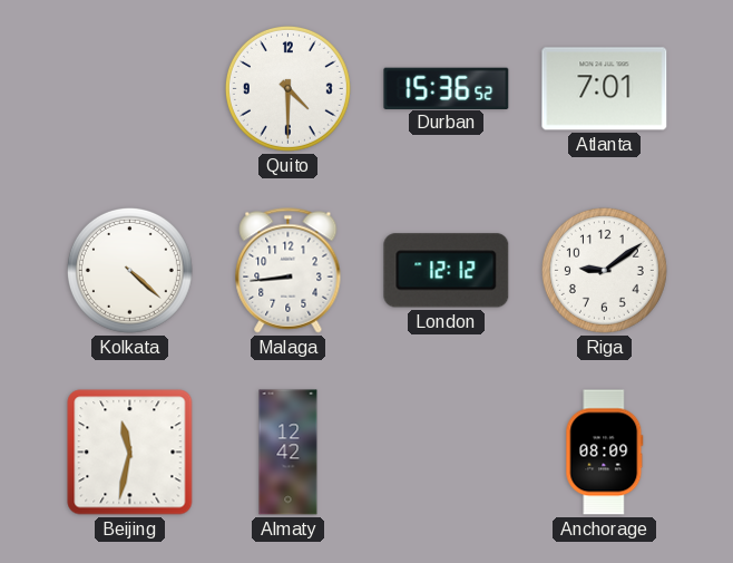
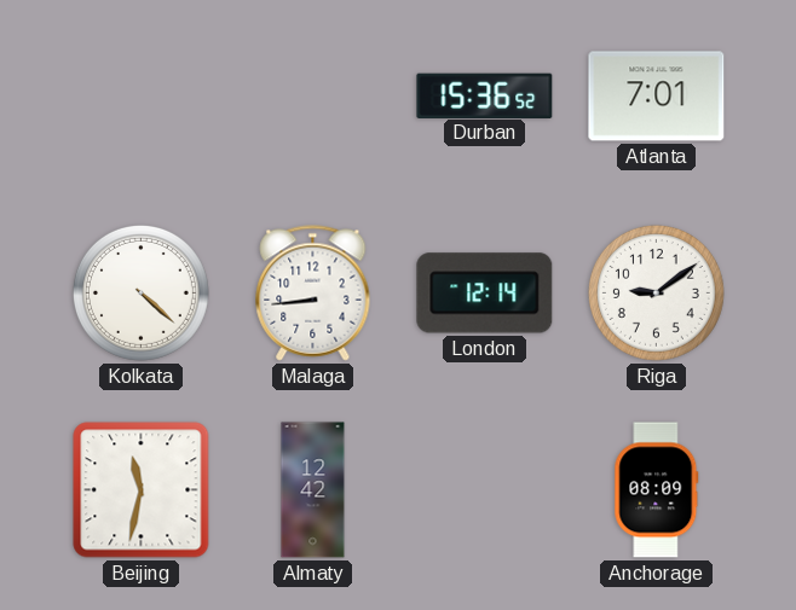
Quito: 4:30 -> none (287, 88)
London: 12:12 -> 12:14 (485, 294)
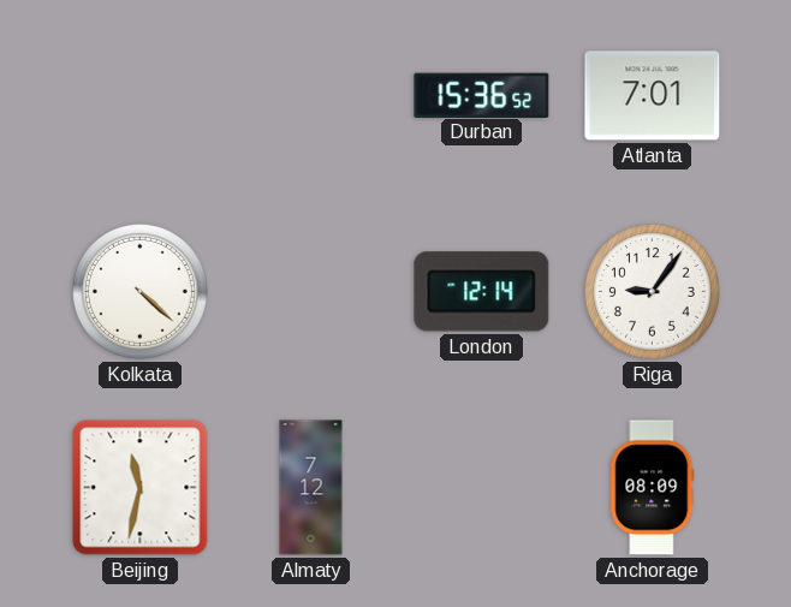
Malaga: 8:44 -> none (313, 294)
Riga: 9:09 -> 9:06 (652, 291)
Almaty: 12:42 -> 7:12 (311, 488)
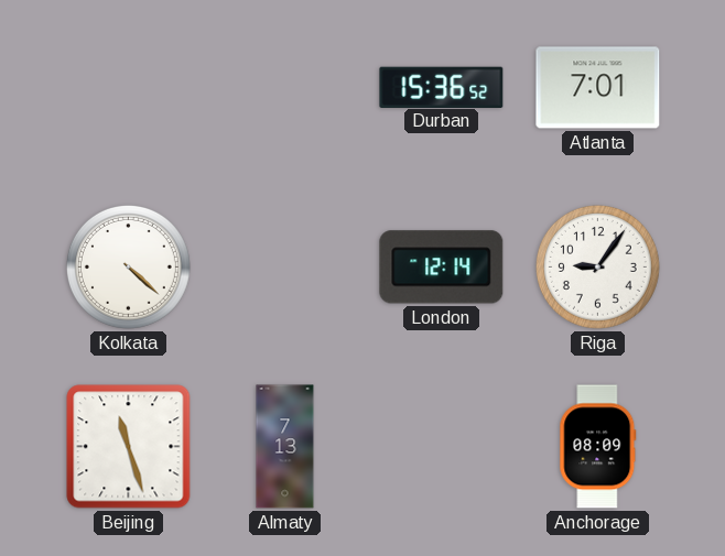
Beijing: 11:32 -> 11:27 (129, 447)
Almaty: 7:12 -> 7:13 (285, 447)
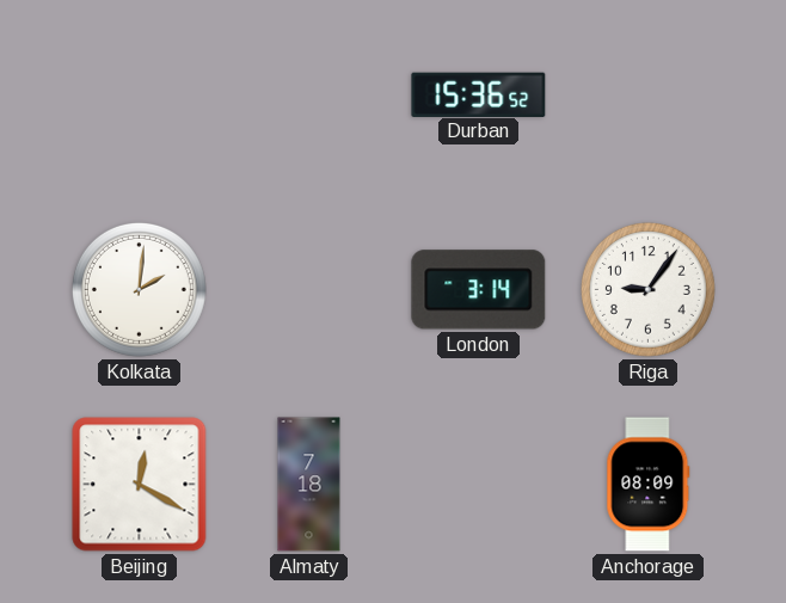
Atlanta: 7:01 -> none (598, 88)
Kolkata: 4:22 -> 2:01 (139, 289)
London: 12:14 -> 3:14 (479, 290)
Beijing: 11:27 -> 12:20 (140, 485)
Almaty: 7:13 -> 7:18 (309, 485)
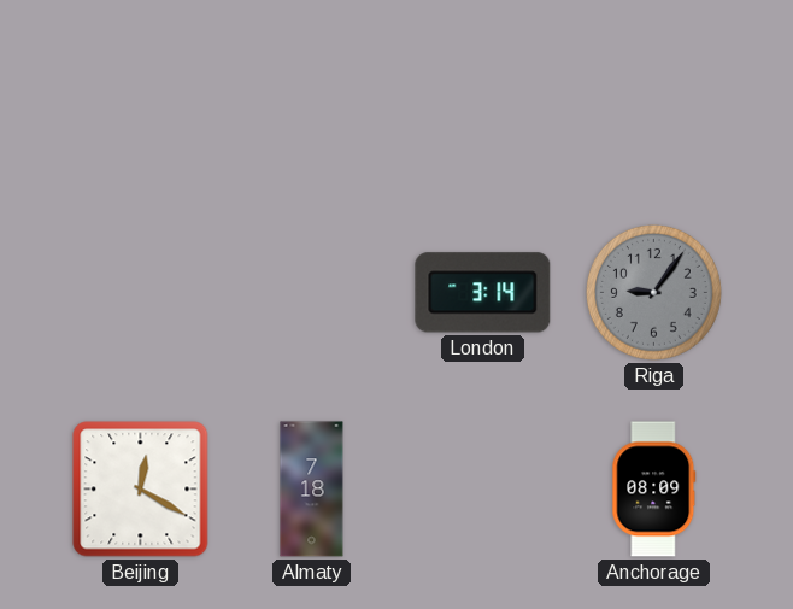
Durban: 15:36 -> none (479, 94)
Kolkata: 2:01 -> none (139, 289)
Riga dial: white -> grey (653, 292)
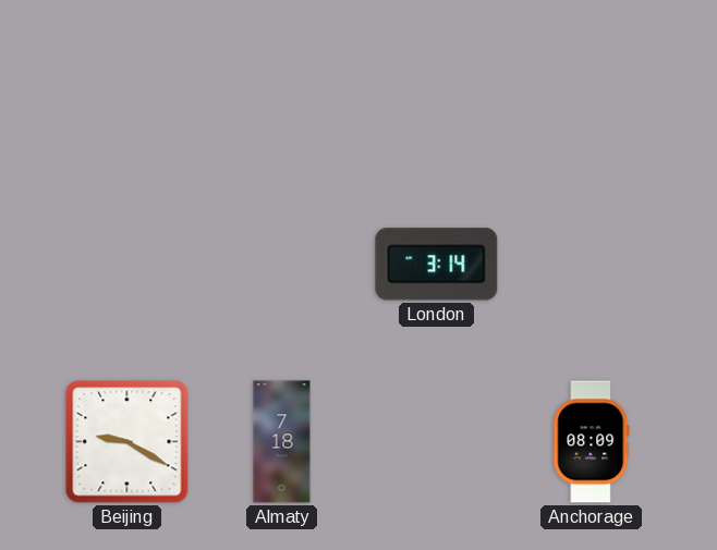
Riga: 9:06 -> none (653, 292)
Beijing: 12:20 -> 9:20 (127, 442)
